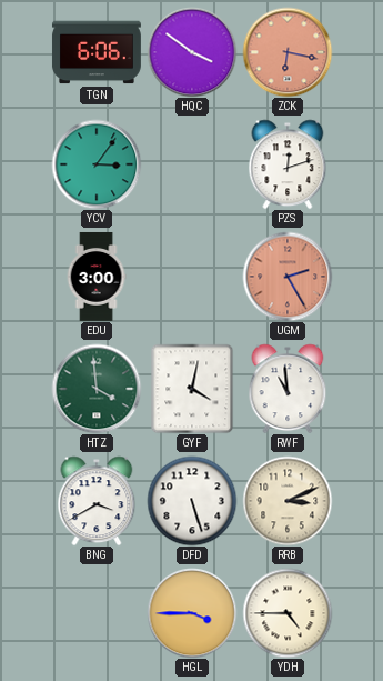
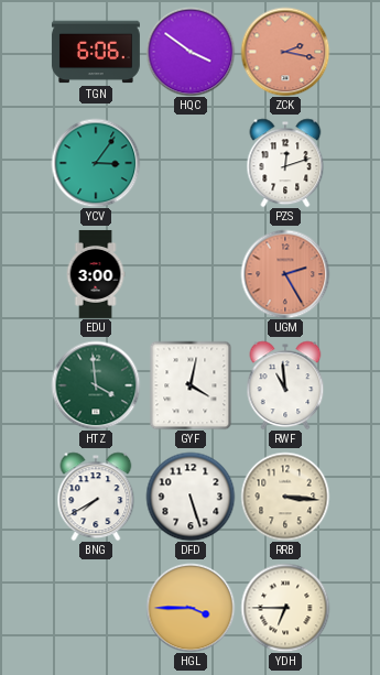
ZCK: 6:17 -> 2:17 (285, 52)
BNG: 3:40 -> 7:40 (96, 497)
RRB: 3:11 -> 3:16 (285, 497)
YDH: 4:45 -> 6:45 (285, 608)
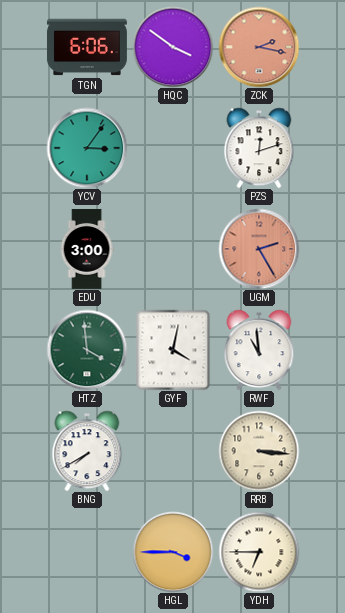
DFD: 5:27 -> none (191, 497)
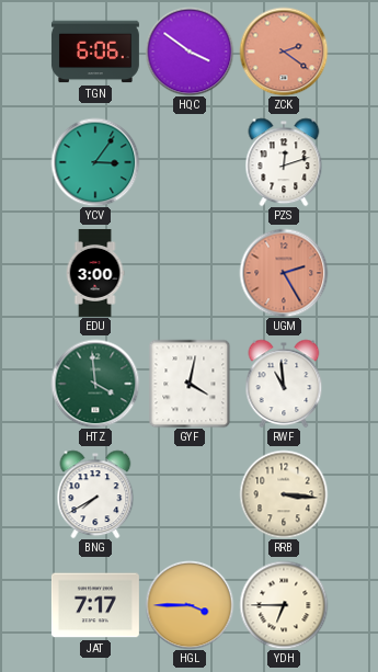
ZCK: 2:17 -> 2:21 (284, 52)
JAT: none -> 7:17 (95, 605)
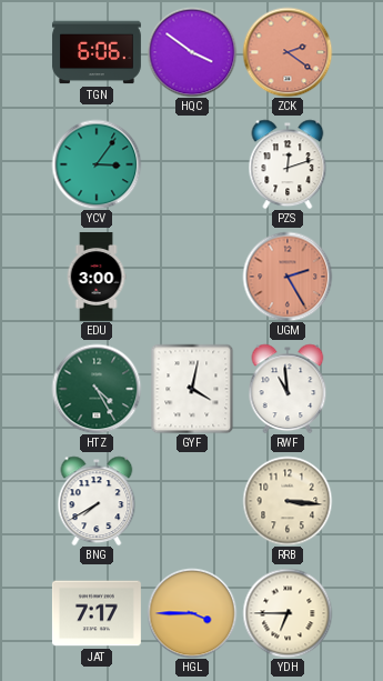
HTZ: 3:59 -> 4:25 (97, 389)
